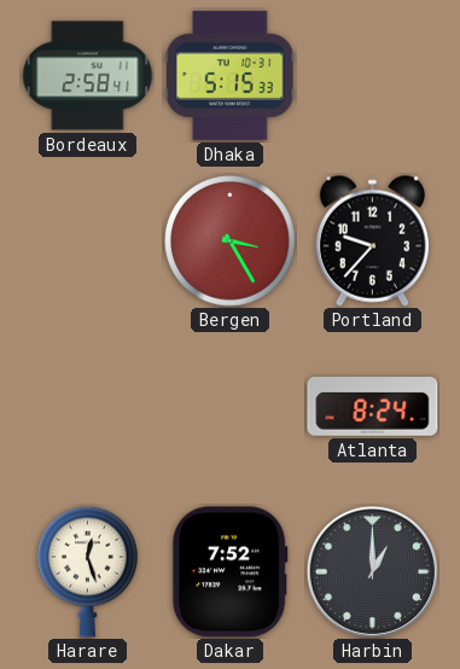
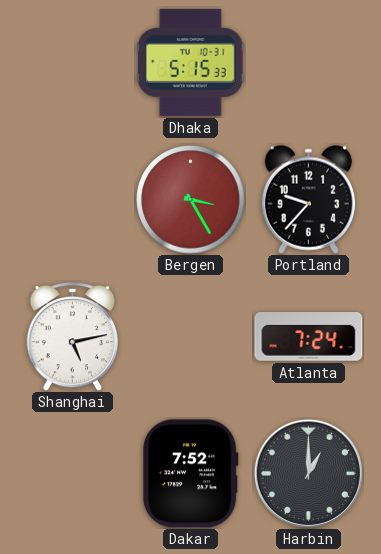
Bordeaux: 2:58 -> none (88, 76)
Shanghai: none -> 5:13 (73, 337)
Atlanta: 8:24 -> 7:24 (309, 337)
Harare: 12:27 -> none (88, 571)
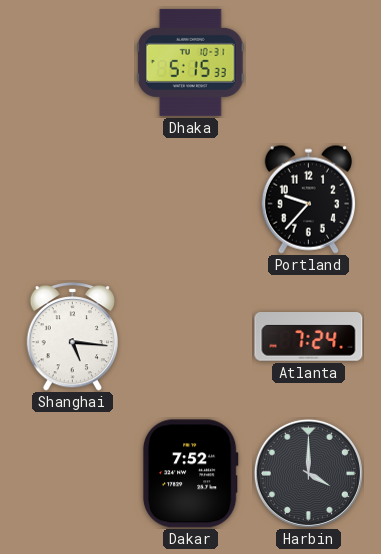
Bergen: 3:25 -> none (191, 200)
Shanghai: 5:13 -> 5:16 (73, 337)
Harbin: 1:00 -> 4:00 (308, 473)
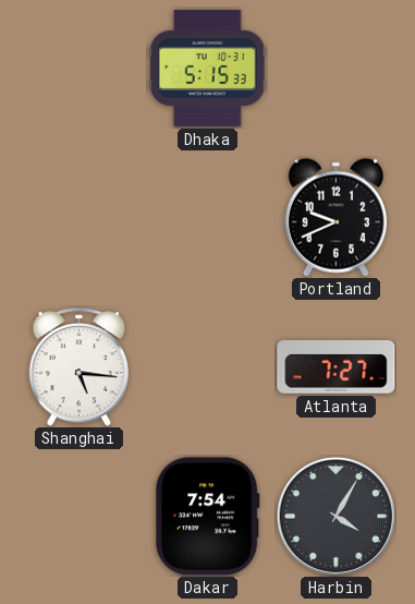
Portland: 9:37 -> 9:41 (335, 217)
Atlanta: 7:24 -> 7:27 (337, 367)
Dakar: 7:52 -> 7:54 (207, 517)
Harbin: 4:00 -> 4:05 (335, 516)
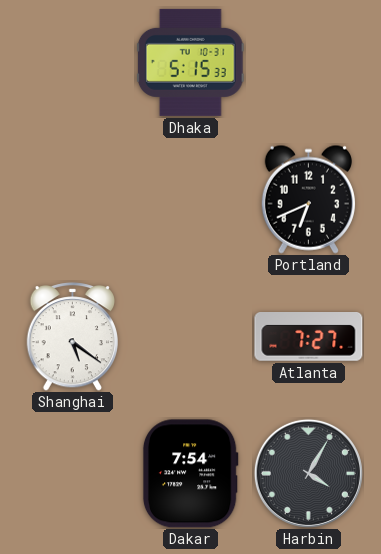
Portland: 9:41 -> 6:41 (308, 199)
Shanghai: 5:16 -> 5:21 (73, 337)
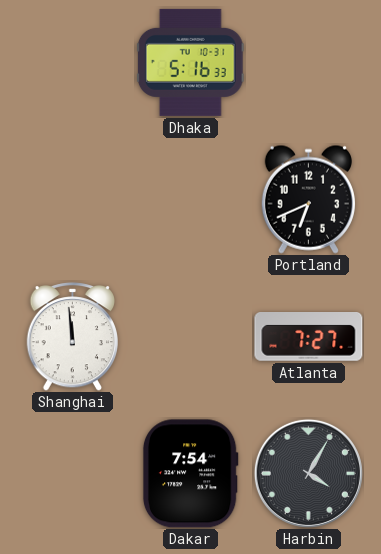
Dhaka: 5:15 -> 5:16 (190, 62)
Shanghai: 5:21 -> 11:59 (73, 337)
